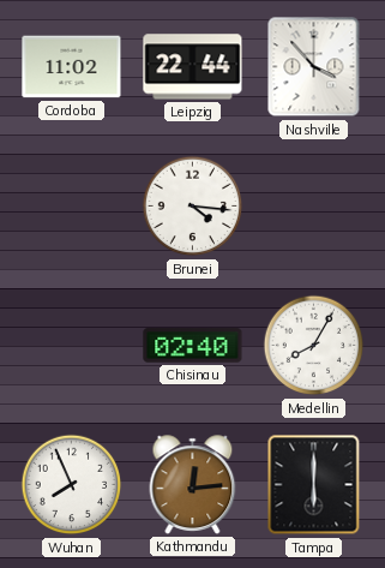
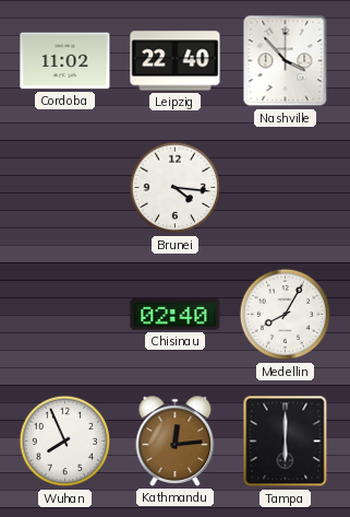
Leipzig: 22:44 -> 22:40 (176, 61)
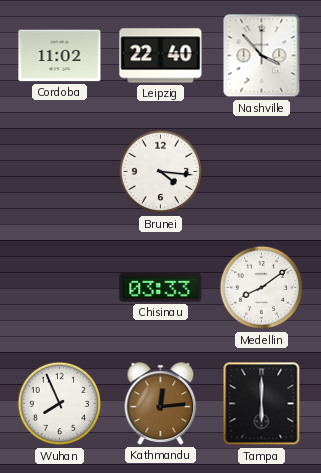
Chisinau: 02:40 -> 03:33 (161, 288)
Medellin: 8:05 -> 8:09 (262, 288)
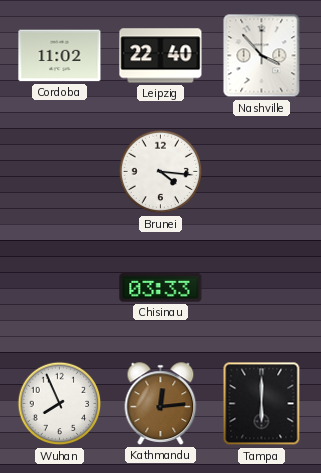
Medellin: 8:09 -> none (262, 288)
